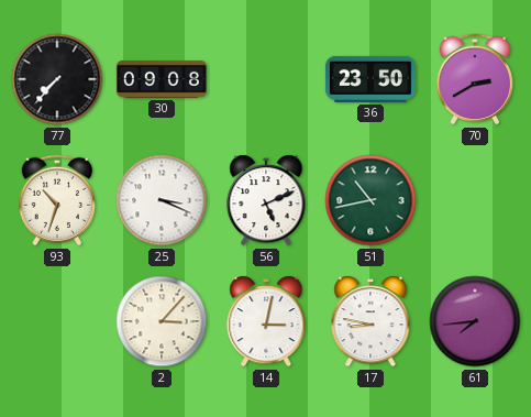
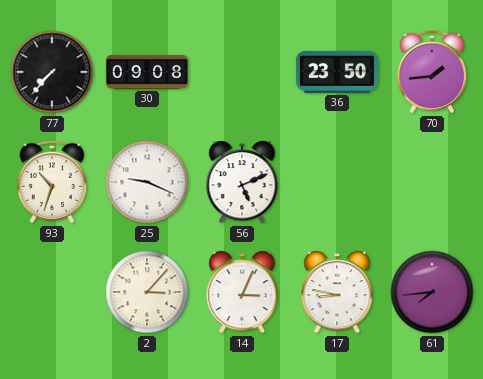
70: 2:40 -> 1:44 (432, 72)
25: 3:19 -> 9:19 (147, 182)
51: 10:43 -> none (370, 200)
14: 3:02 -> 3:04 (242, 292)
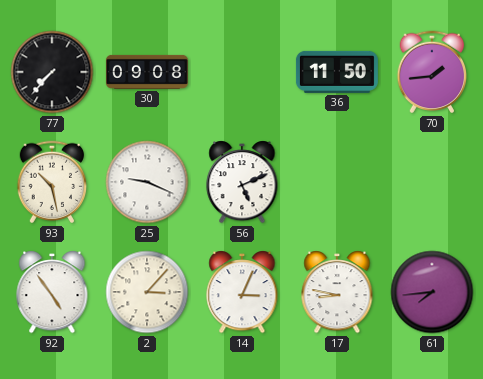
36: 23:50 -> 11:50 (337, 72)
93: 10:33 -> 10:28 (52, 182)
92: none -> 4:54 (52, 292)
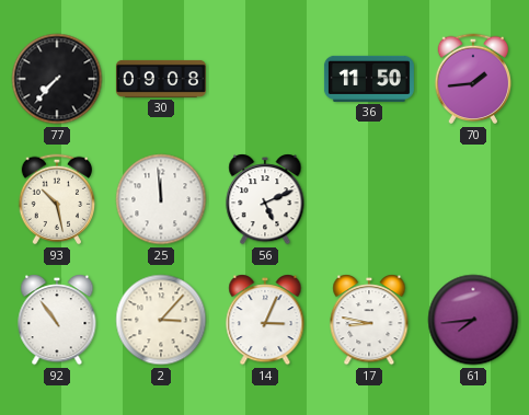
25: 9:19 -> 11:59 (161, 199)
92: 4:54 -> 10:54 (57, 320)
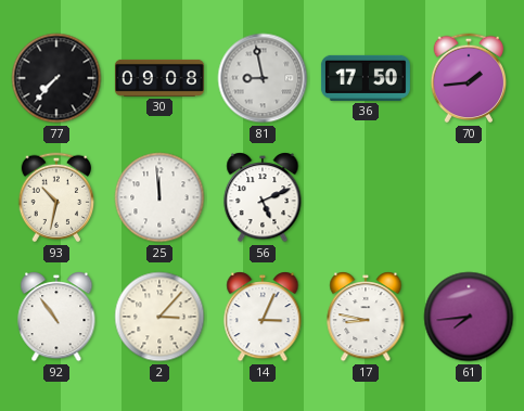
81: none -> 8:58 (263, 78)
36: 11:50 -> 17:50 (366, 78)
93: 10:28 -> 10:32 (56, 197)
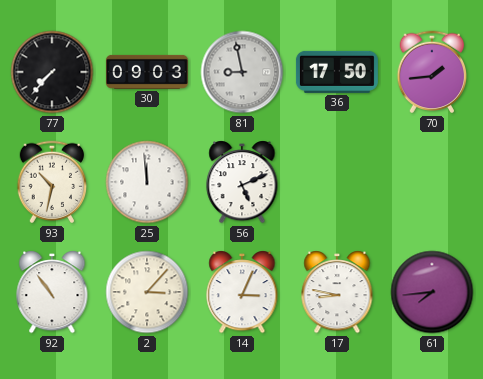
30: 09:08 -> 09:03 (147, 72)
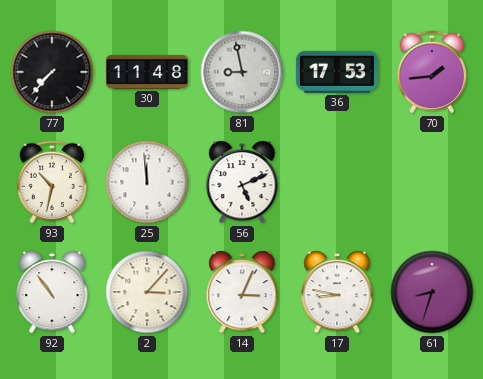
30: 09:03 -> 11:48 (147, 72)
36: 17:50 -> 17:53 (337, 72)
61: 7:44 -> 8:33 (432, 292)
